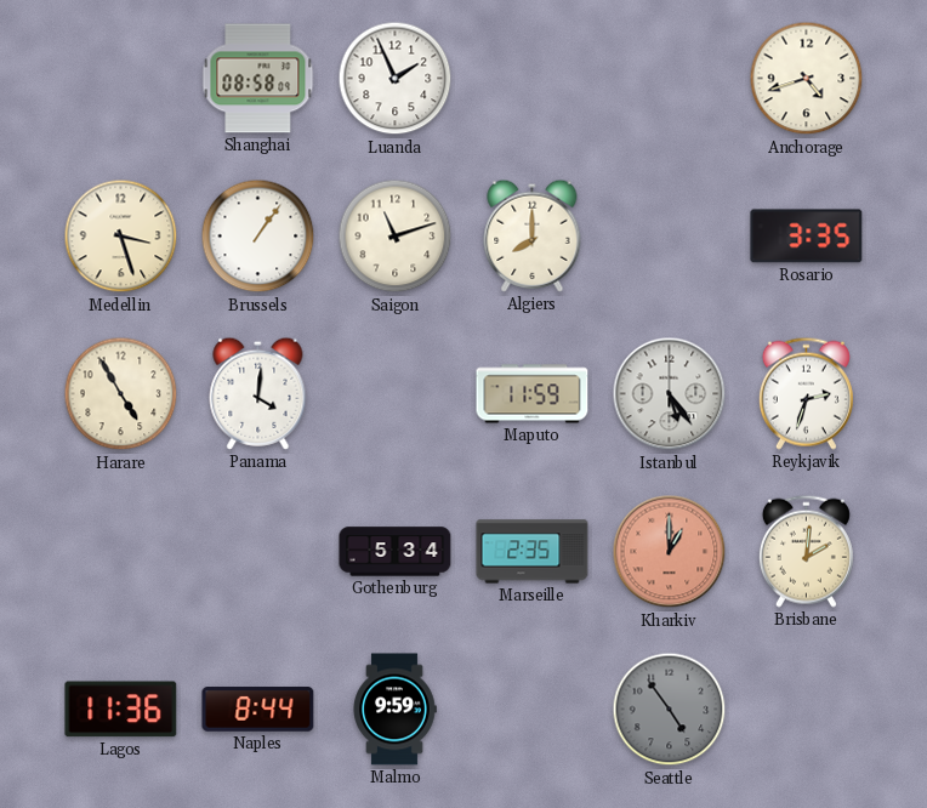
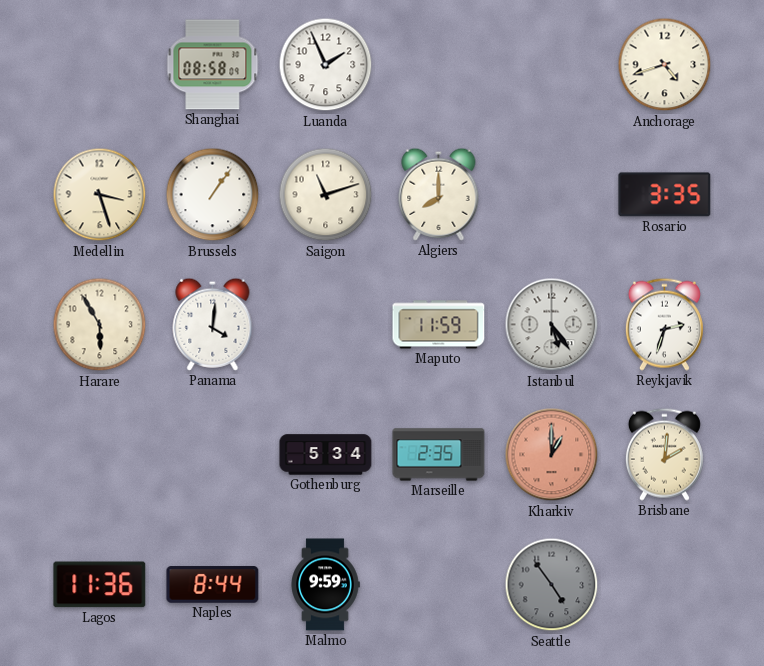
Harare: 4:55 -> 5:55 (100, 325)
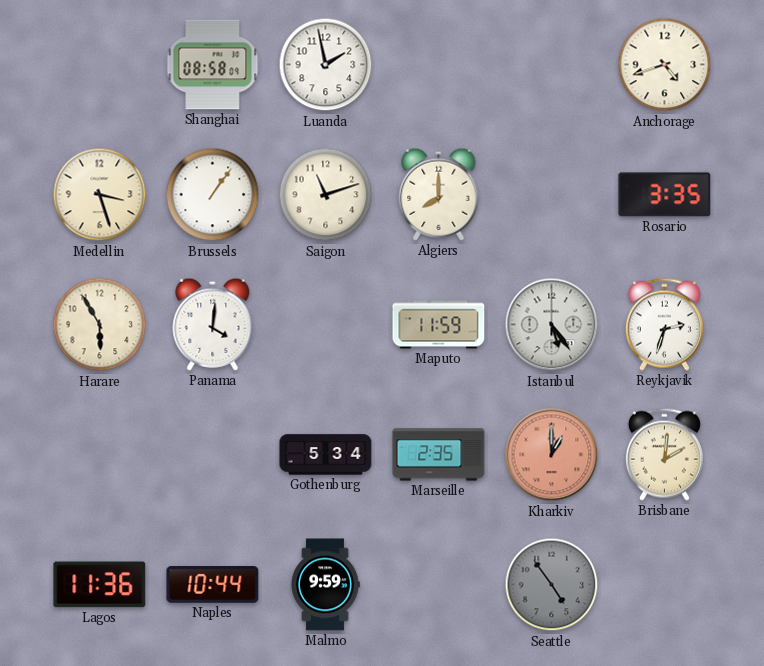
Luanda: 1:56 -> 1:58 (326, 65)
Naples: 8:44 -> 10:44 (213, 585)
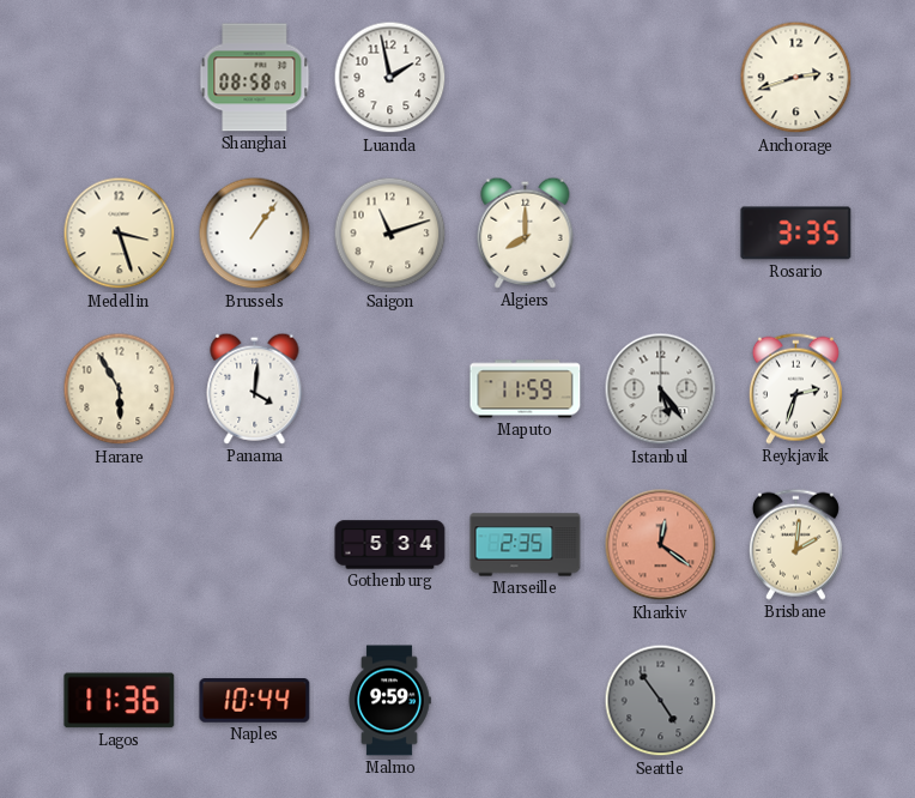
Anchorage: 4:42 -> 2:42 (796, 78)
Kharkiv: 1:00 -> 12:21 (661, 545)
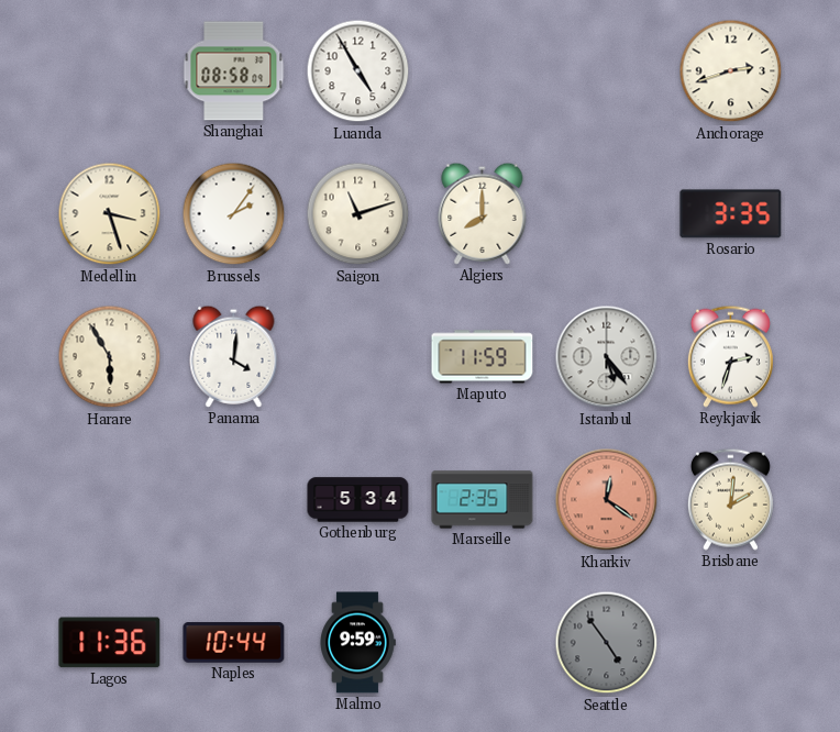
Luanda: 1:58 -> 4:55 (358, 71)
Brussels: 1:06 -> 2:06 (234, 214)
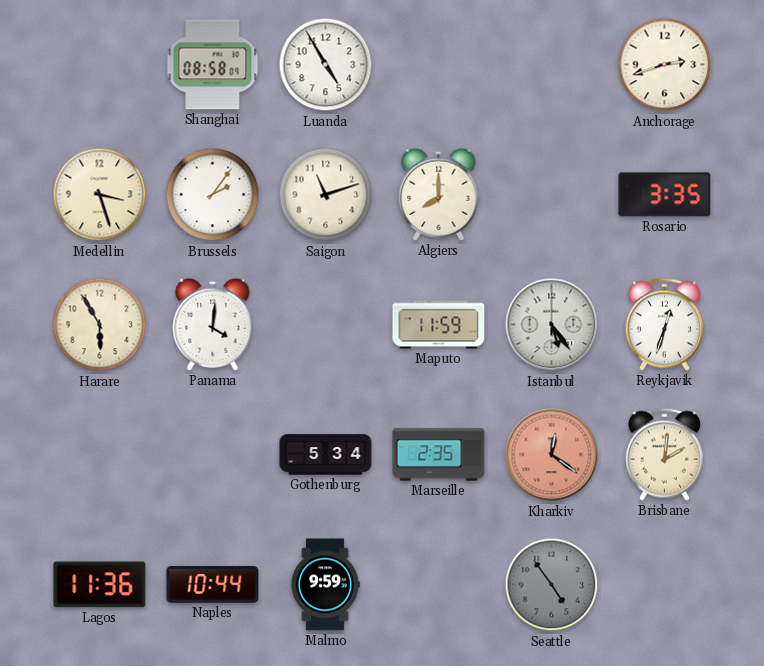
Reykjavik: 2:33 -> 12:33 (664, 324)
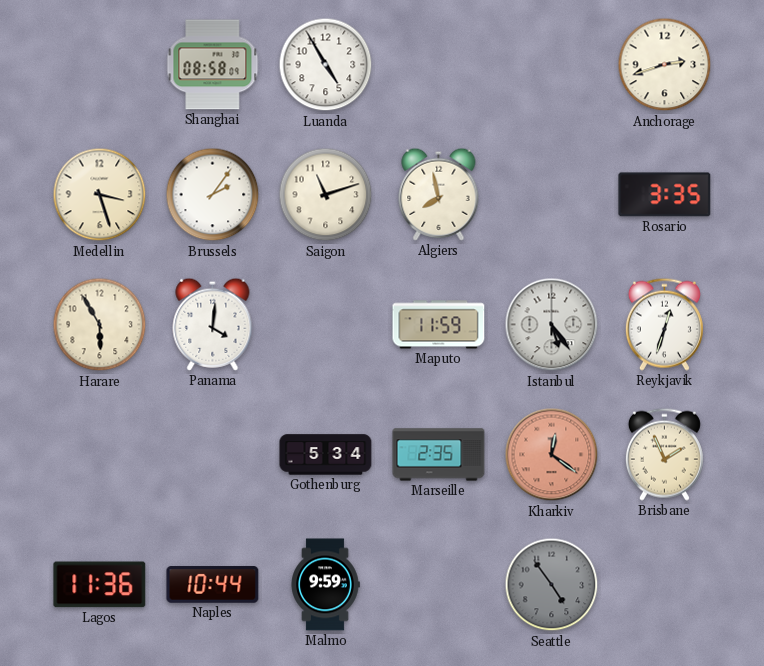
Algiers: 8:00 -> 7:58 (439, 194)
Brisbane: 2:01 -> 1:56 (664, 454)
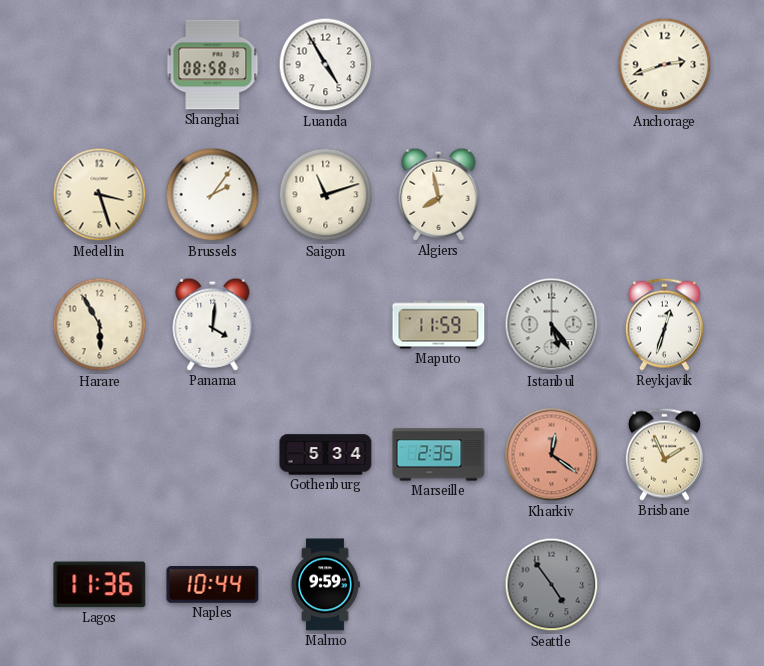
Rosario: 3:35 -> none (665, 195)
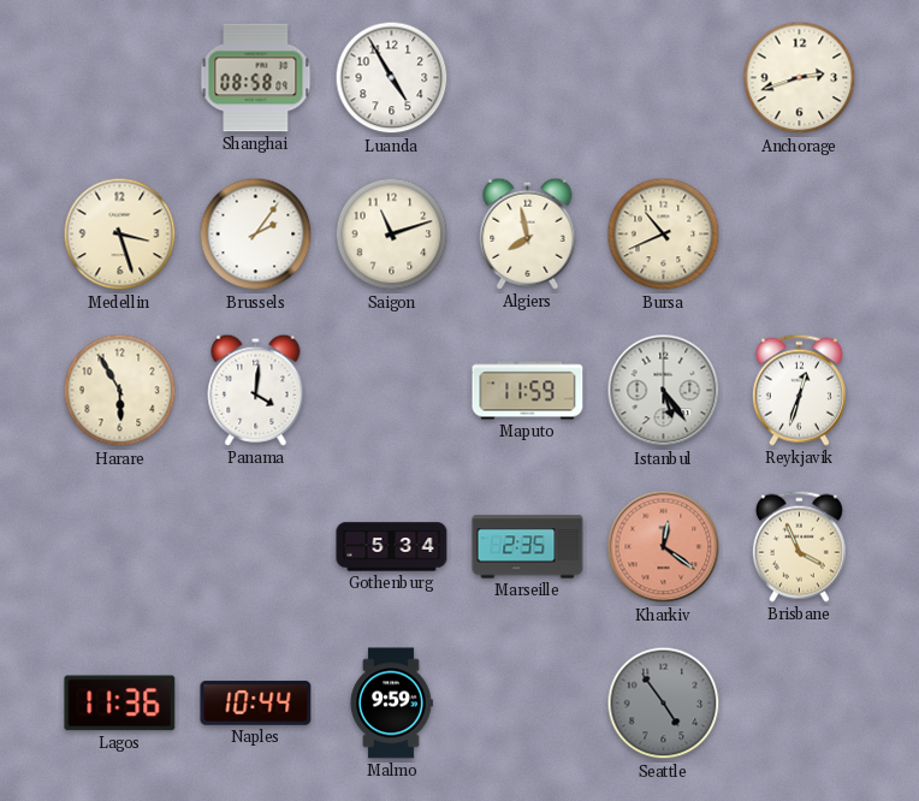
Bursa: none -> 10:41 (664, 235)
Brisbane: 1:56 -> 3:56 (799, 546)
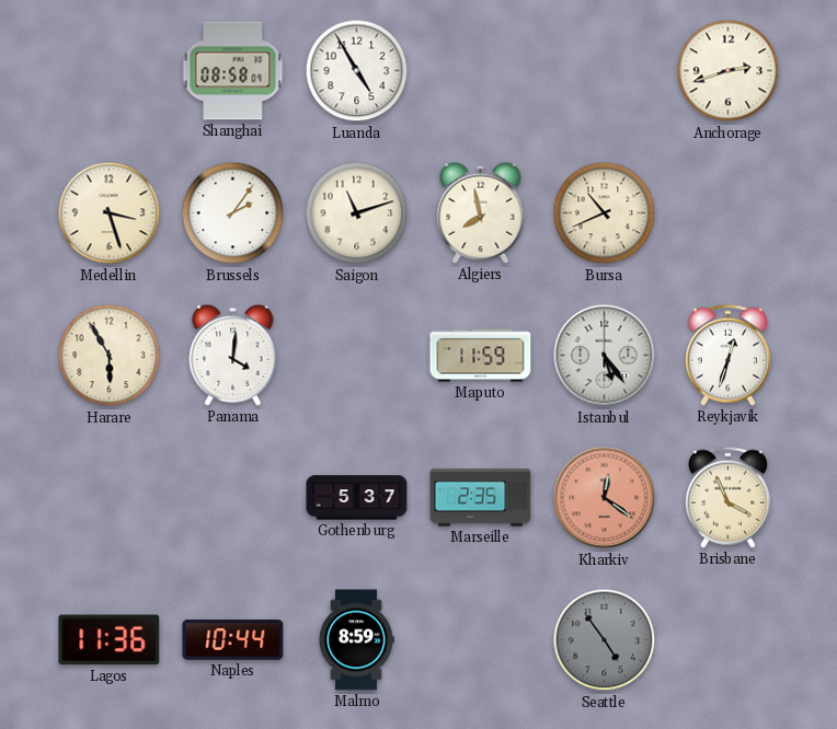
Gothenburg: 5:34 -> 5:37 (357, 498)
Malmo: 9:59 -> 8:59 (356, 640)
